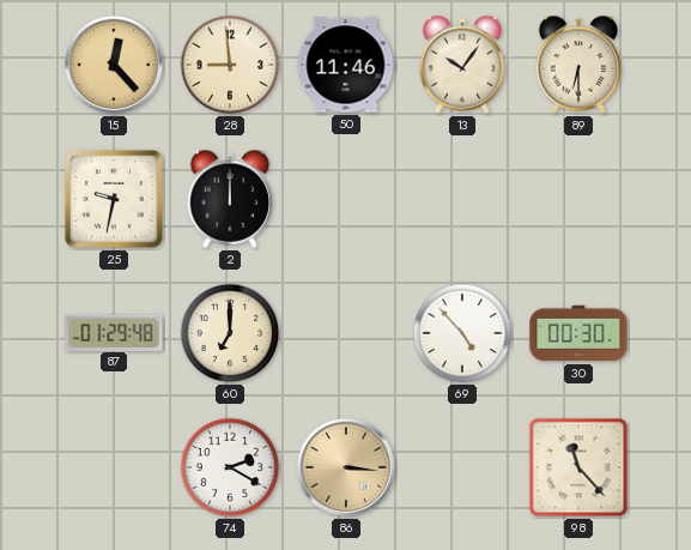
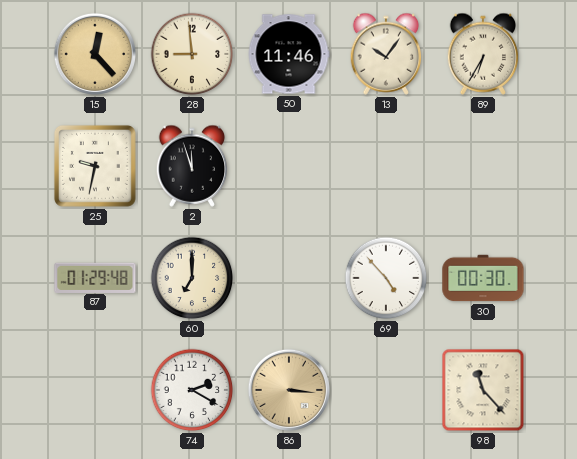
89: 6:30 -> 6:35 (483, 54)
2: 12:00 -> 11:57 (192, 166)
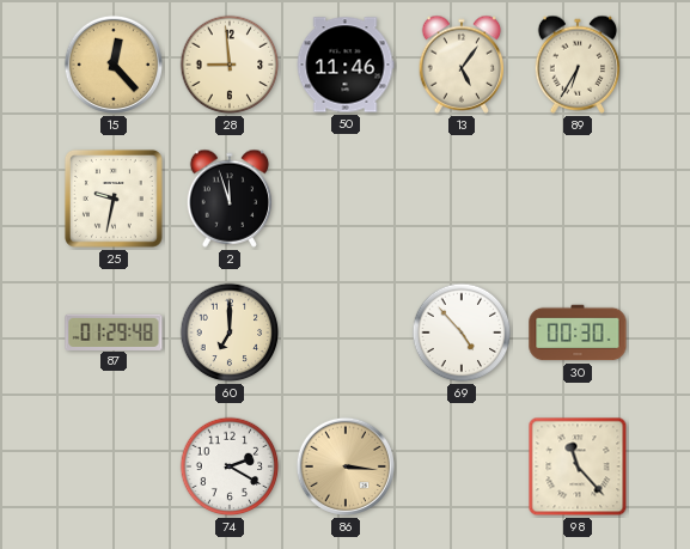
13: 10:06 -> 5:06 (462, 65)
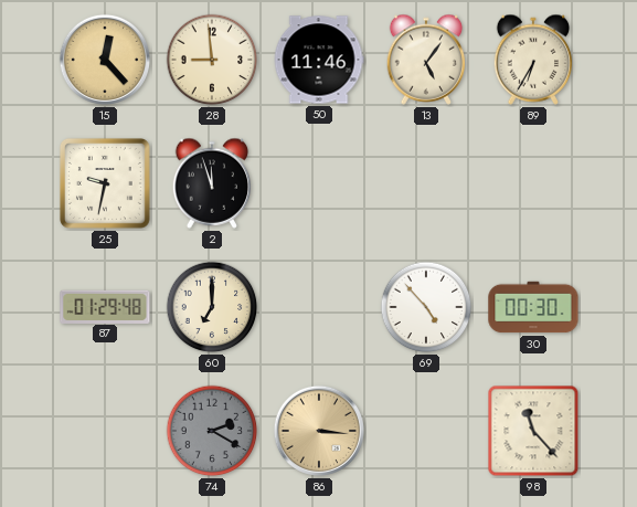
74 dial: white -> grey (212, 431)
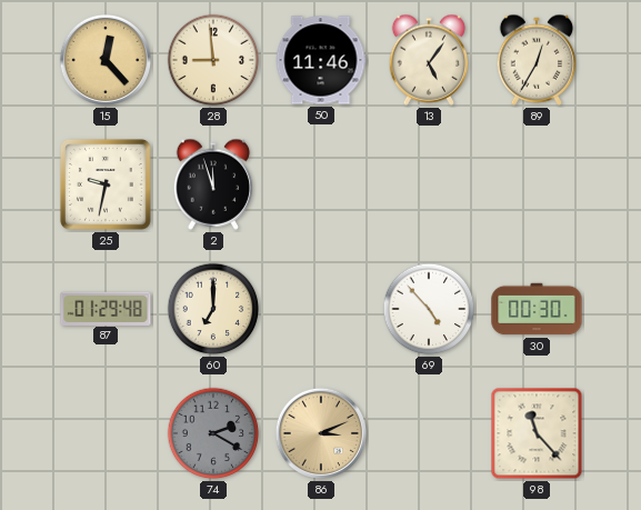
89: 6:35 -> 12:35 (537, 60)
86: 3:16 -> 3:11 (321, 433)
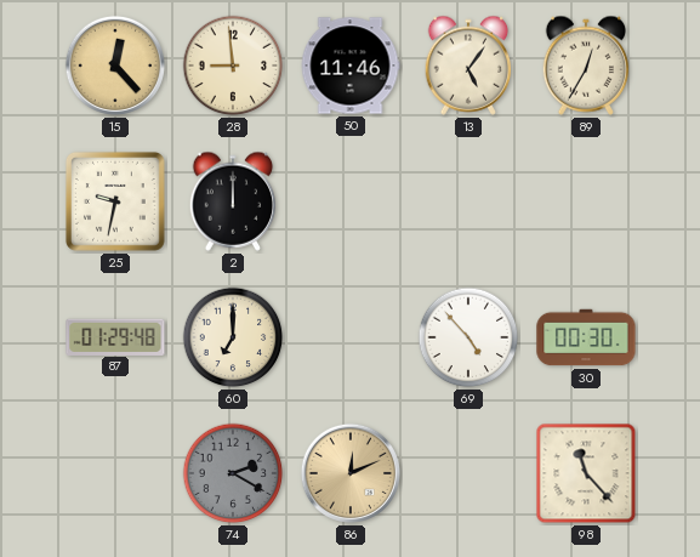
2: 11:57 -> 12:00 (233, 201)
86: 3:11 -> 12:11 (351, 473)
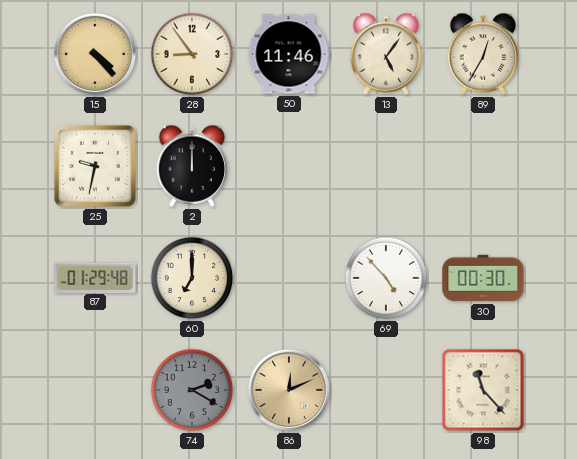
15: 12:23 -> 4:23 (95, 54)
28: 8:59 -> 8:54 (192, 54)
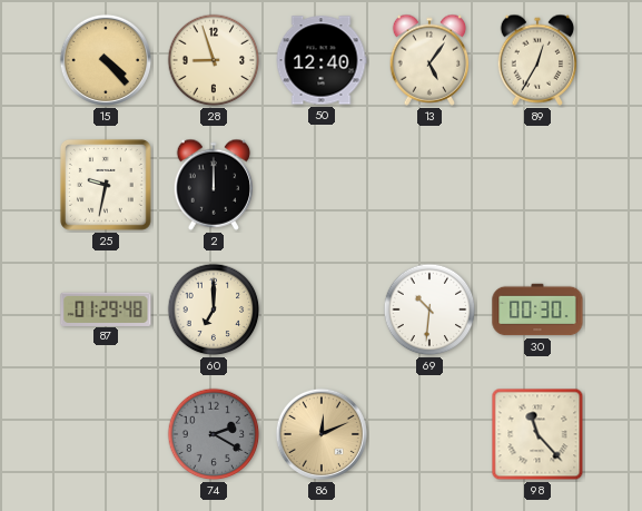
28: 8:54 -> 8:57 (214, 60)
50: 11:46 -> 12:40 (322, 60)
69: 4:53 -> 10:31 (429, 309)
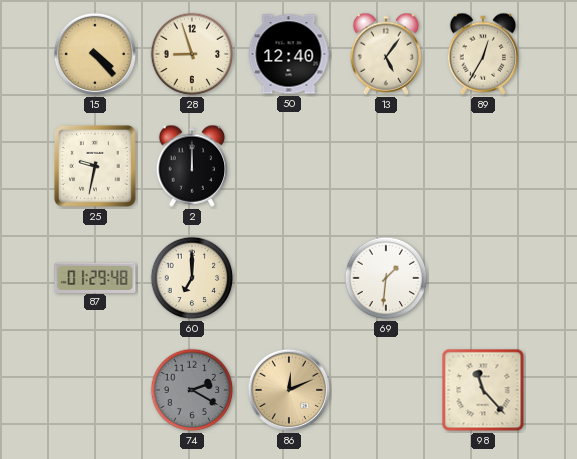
69: 10:31 -> 1:31 (386, 278)
30: 00:30 -> none (537, 309)
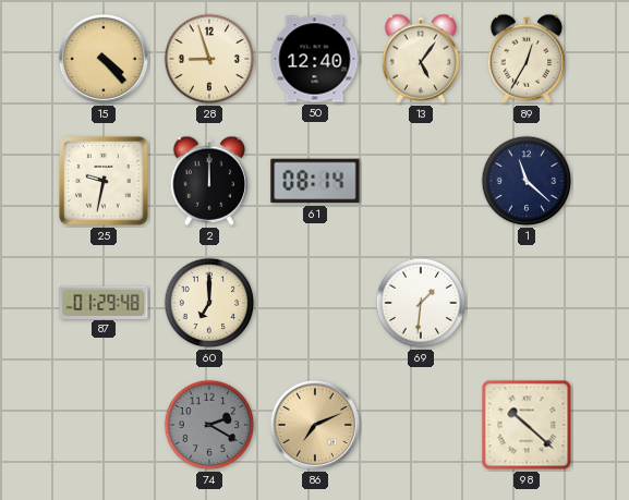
61: none -> 08:14 (315, 181)
1: none -> 11:22 (527, 181)
86: 12:11 -> 7:11 (315, 425)
98: 11:23 -> 10:22 (527, 425)
